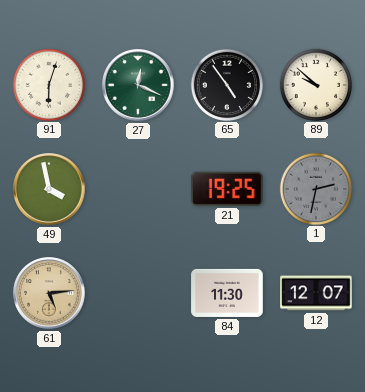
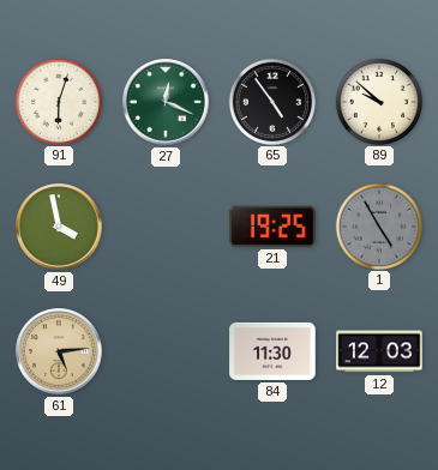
1: 2:32 -> 4:55 (378, 225)
12: 12:07 -> 12:03 (379, 351)
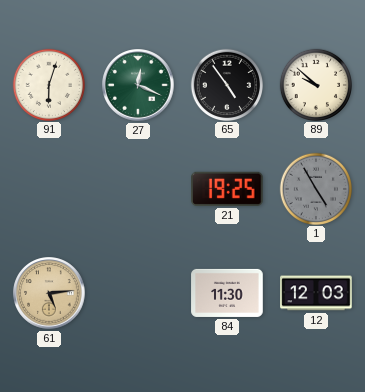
49: 3:58 -> none (59, 227)
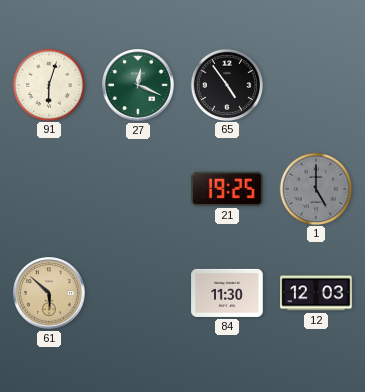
89: 9:52 -> none (315, 84)
1: 4:55 -> 5:00 (315, 188)
61: 5:14 -> 5:52 (49, 293)
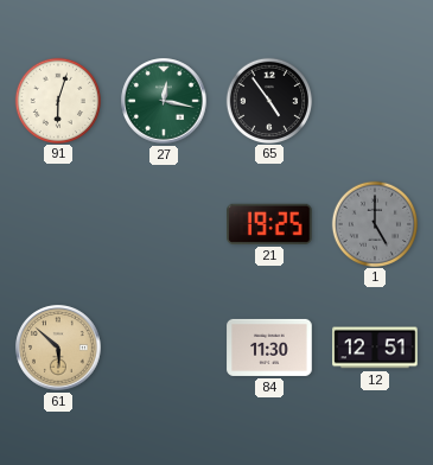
27: 12:19 -> 12:17 (164, 101)
12: 12:03 -> 12:51 (375, 348)
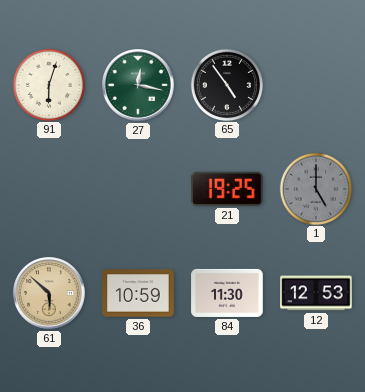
36: none -> 10:59 (138, 293)
12: 12:51 -> 12:53 (316, 293)
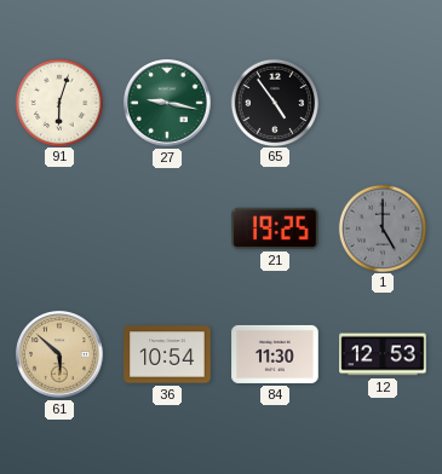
27: 12:17 -> 9:17 (167, 103)
36: 10:59 -> 10:54 (167, 354)
